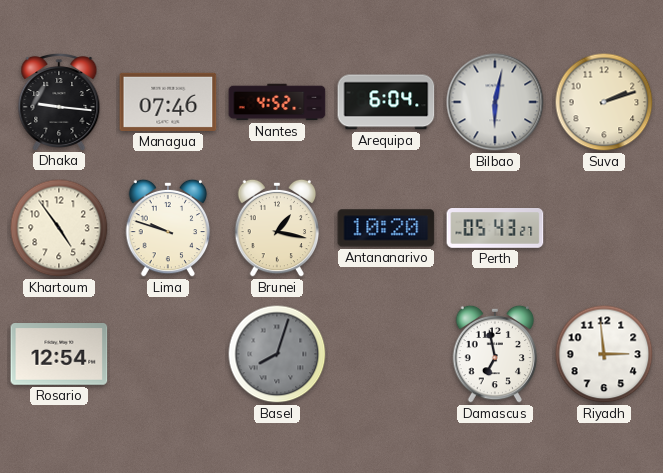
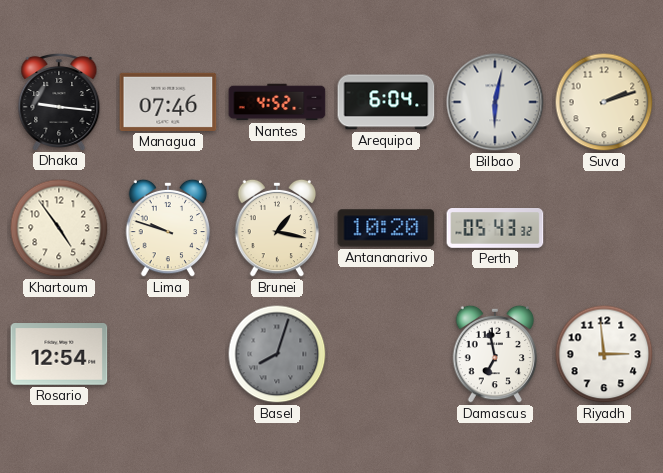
Perth: 05:43:27 -> 05:43:32 (495, 229)
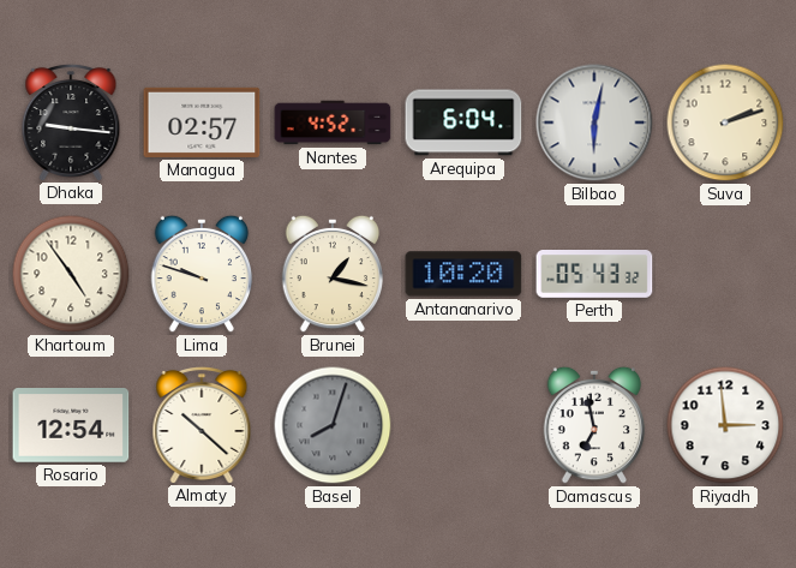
Managua: 07:46 -> 02:57 (202, 122)
Almaty: none -> 10:22 (202, 424)
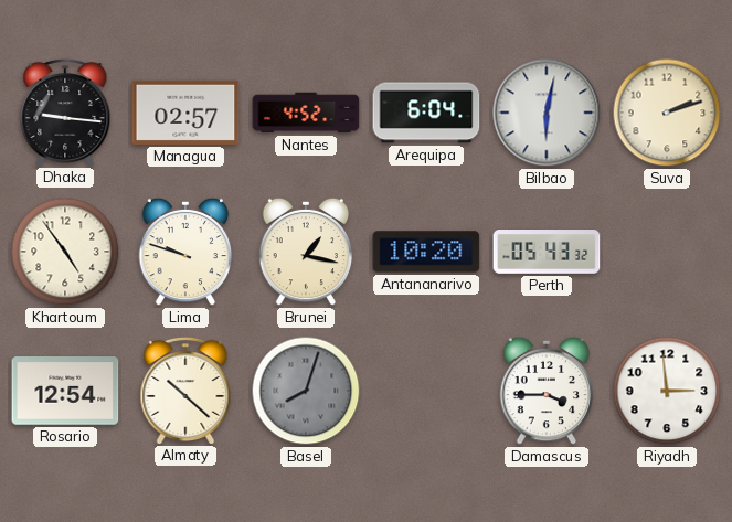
Damascus: 6:58 -> 3:45 (547, 391)
